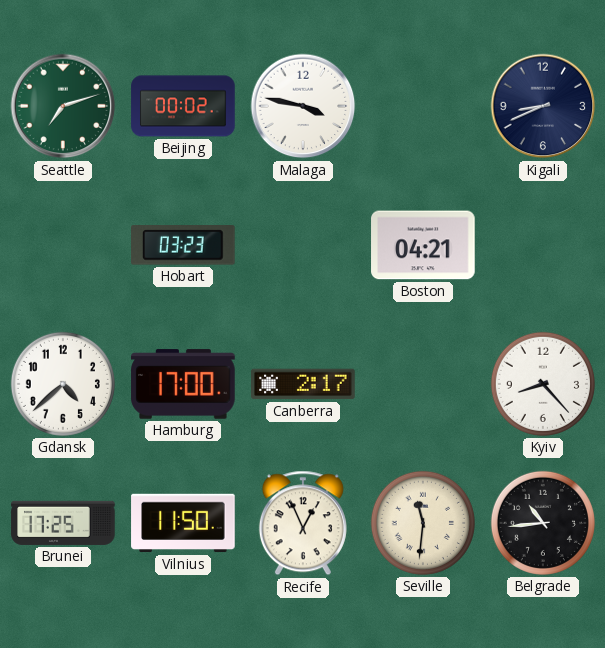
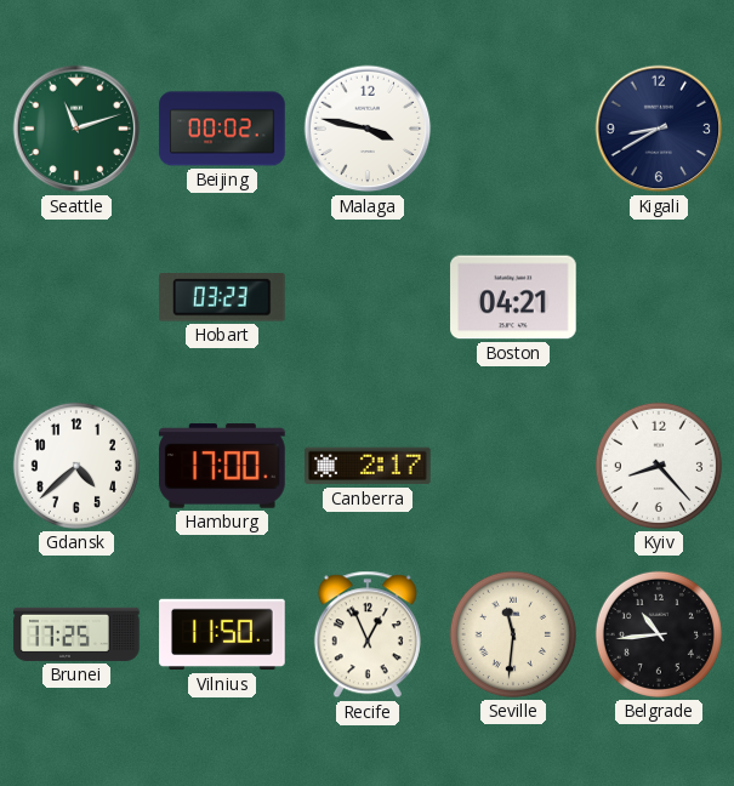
Seattle: 7:12 -> 11:12 (76, 129)
Kigali: 8:41 -> 8:40 (659, 129)
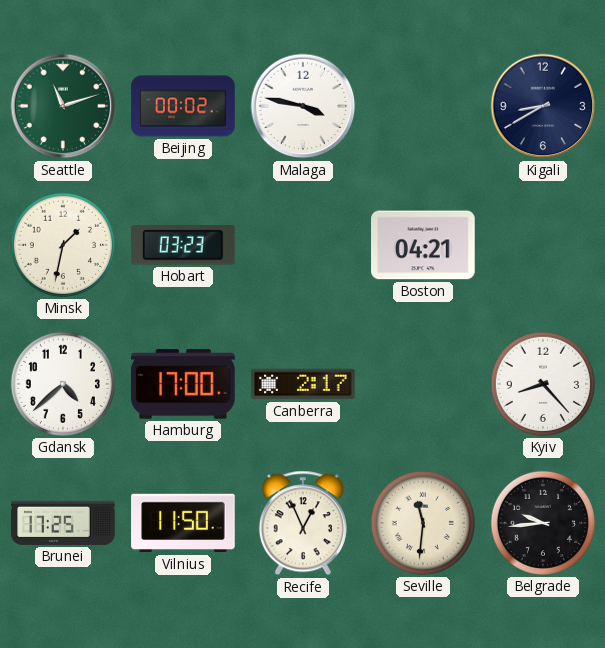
Minsk: none -> 1:32 (63, 245)
Belgrade: 10:44 -> 9:44 (543, 523)
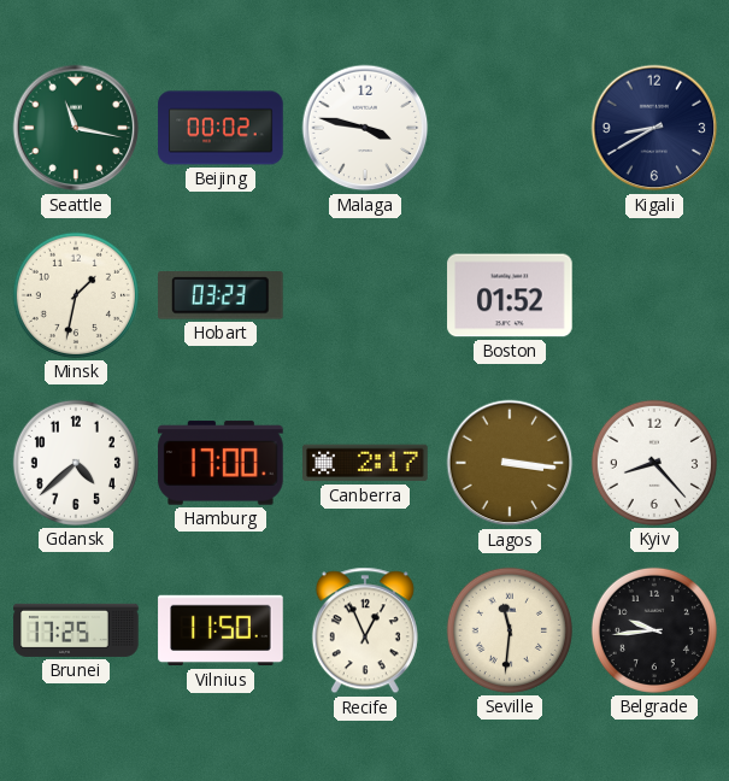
Seattle: 11:12 -> 11:17 (76, 128)
Boston: 04:21 -> 01:52 (510, 295)
Lagos: none -> 3:16 (510, 463)
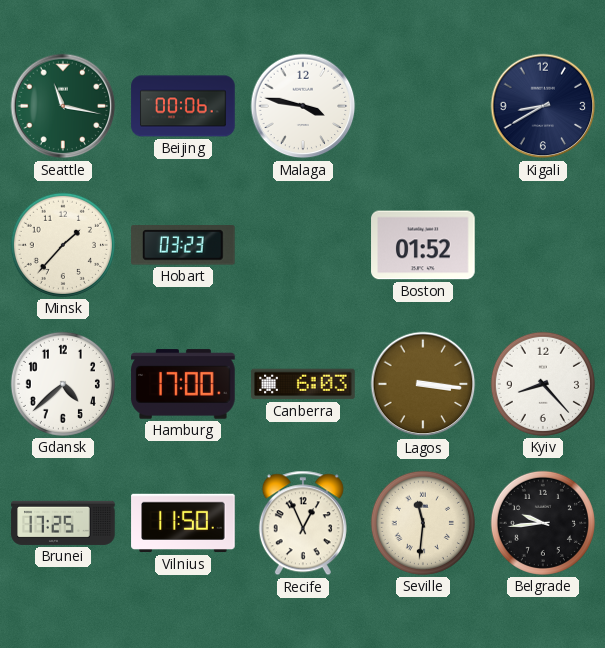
Beijing: 00:02 -> 00:06 (183, 106)
Minsk: 1:32 -> 1:37 (63, 245)
Canberra: 2:17 -> 6:03 (303, 384)
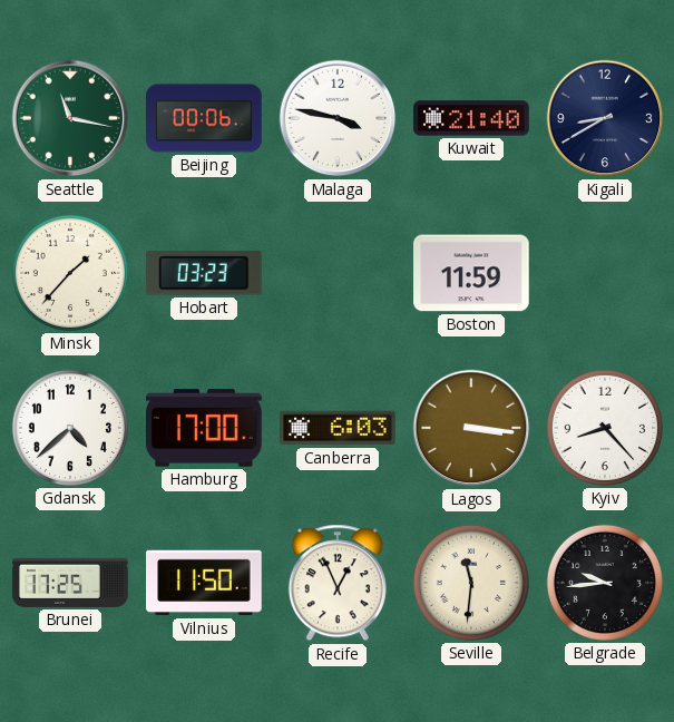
Kuwait: none -> 21:40 (471, 118)
Boston: 01:52 -> 11:59 (471, 273)
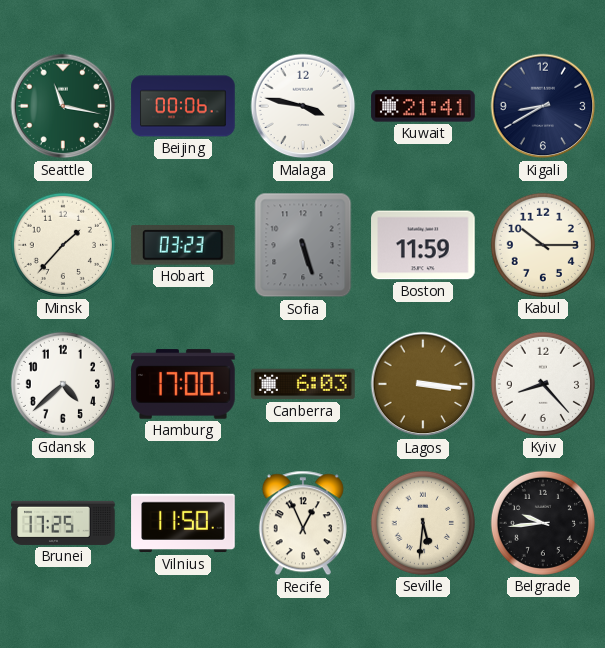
Kuwait: 21:40 -> 21:41 (423, 106)
Sofia: none -> 5:27 (303, 245)
Kabul: none -> 10:15 (543, 245)
Seville: 11:31 -> 5:31 (423, 523)
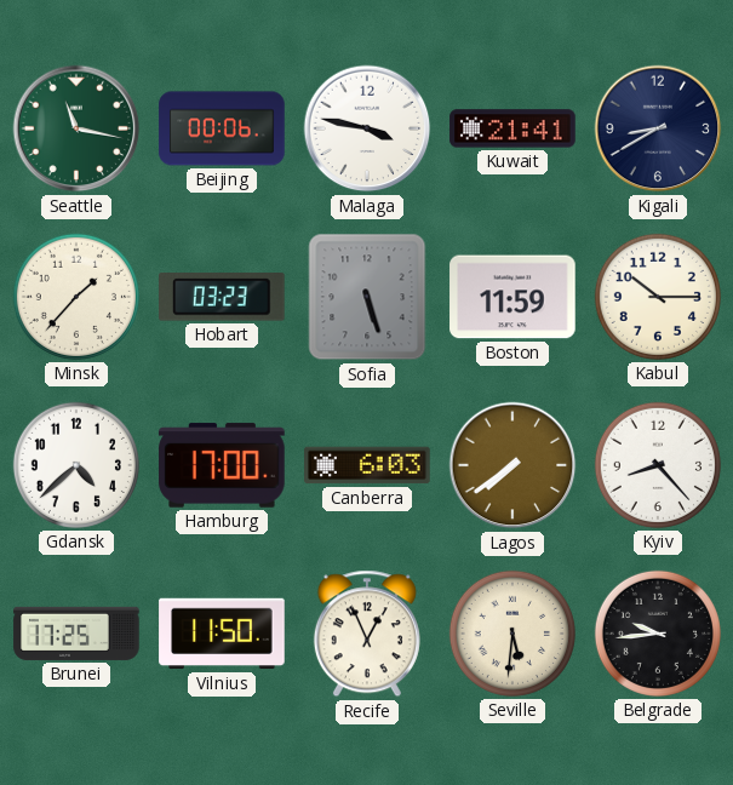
Lagos: 3:16 -> 7:39 (512, 465)
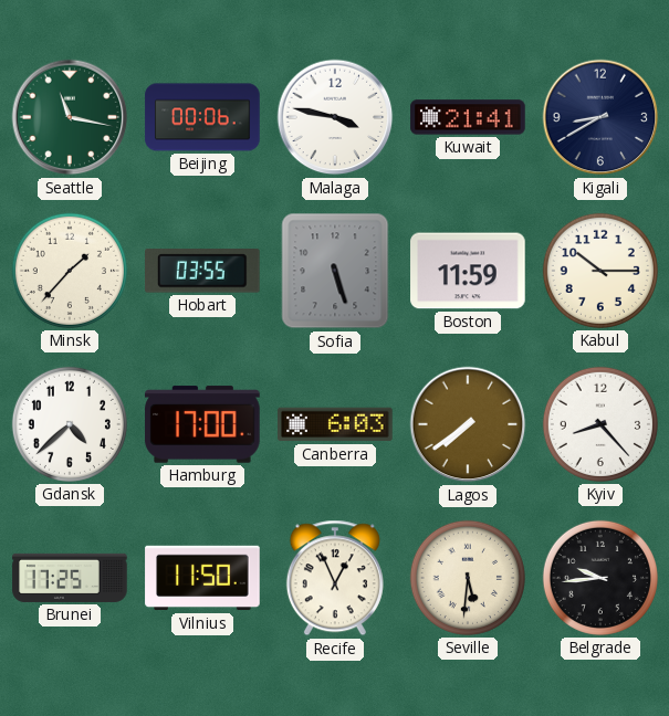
Hobart: 03:23 -> 03:55 (203, 271)
